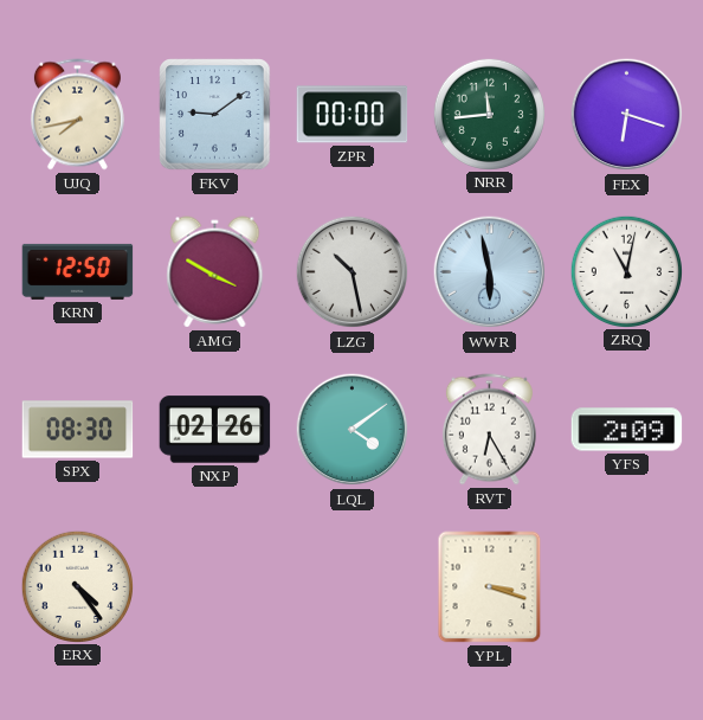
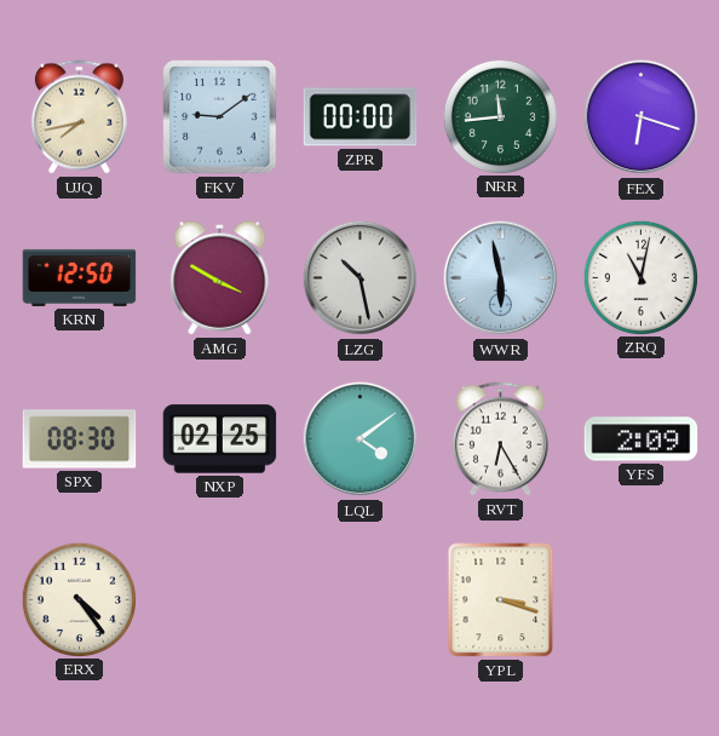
NXP: 02:26 -> 02:25 (220, 439)
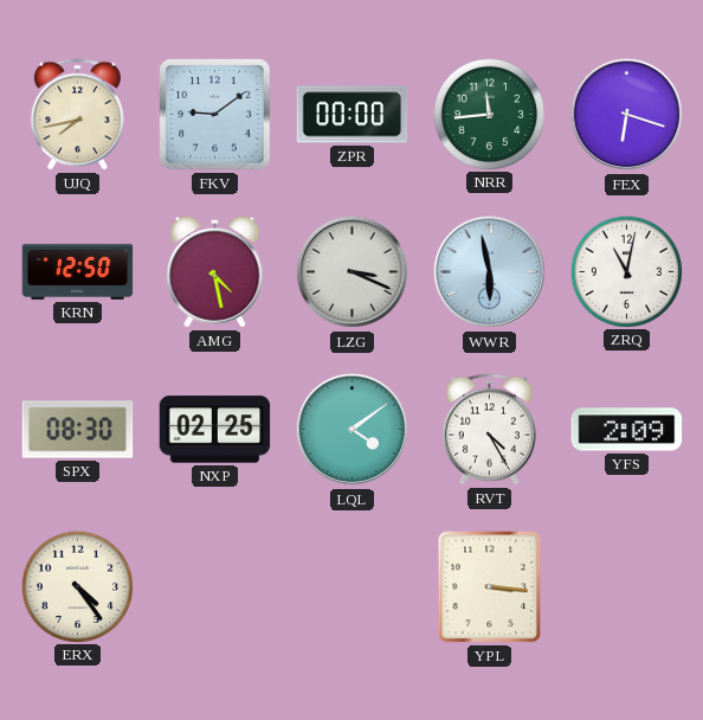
AMG: 3:50 -> 4:28 (215, 272)
LZG: 10:28 -> 3:19 (353, 272)
RVT: 6:25 -> 4:25 (489, 430)
YPL: 3:18 -> 3:16 (490, 587)
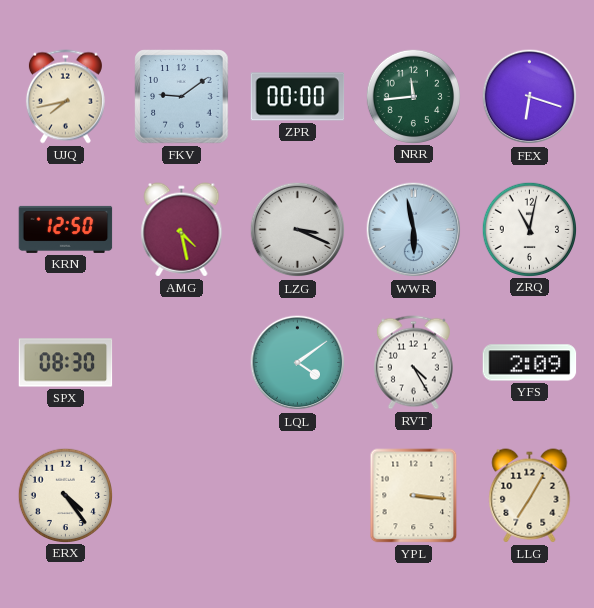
NXP: 02:25 -> none (215, 430)
LLG: none -> 7:05 (530, 496)
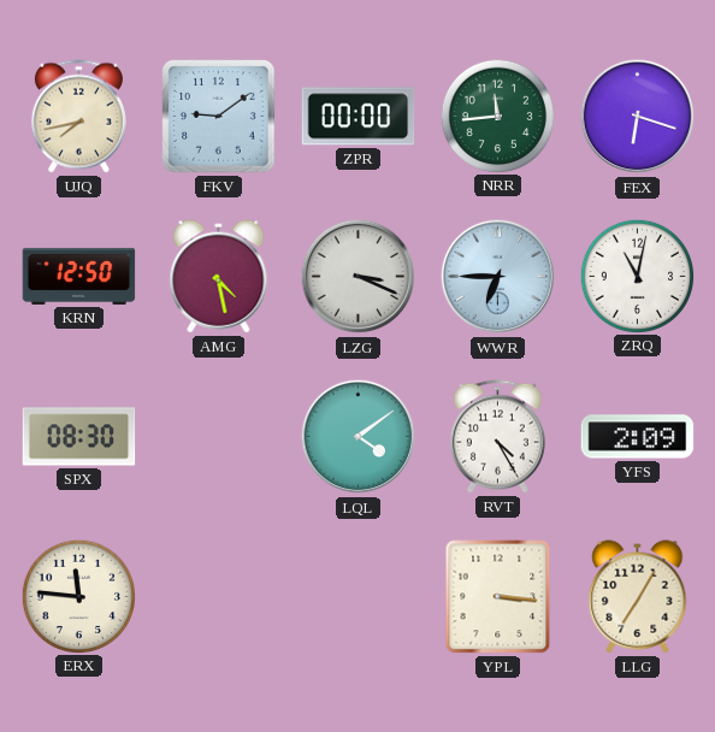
WWR: 5:58 -> 6:45 (498, 277)
ERX: 4:24 -> 11:46 (78, 596)
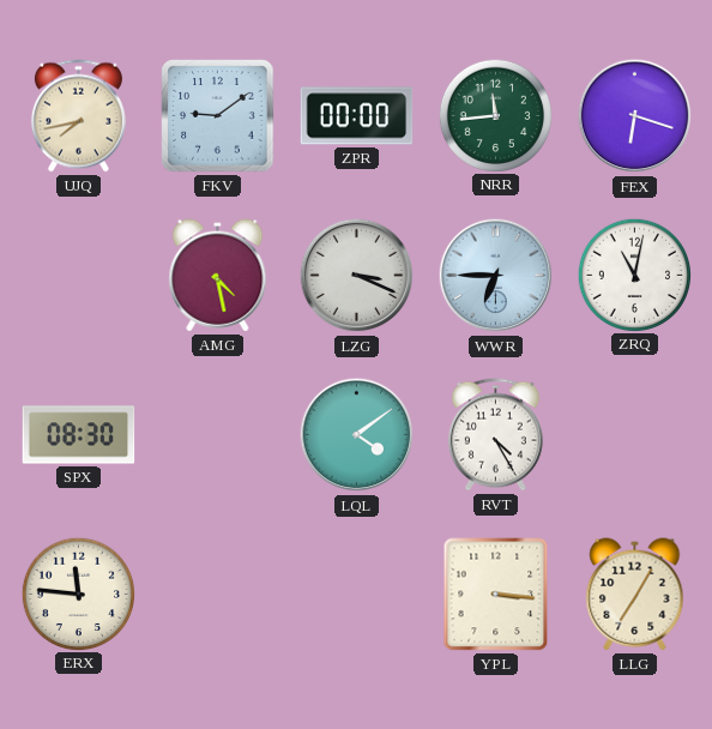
KRN: 12:50 -> none (79, 276)
YFS: 2:09 -> none (638, 437)
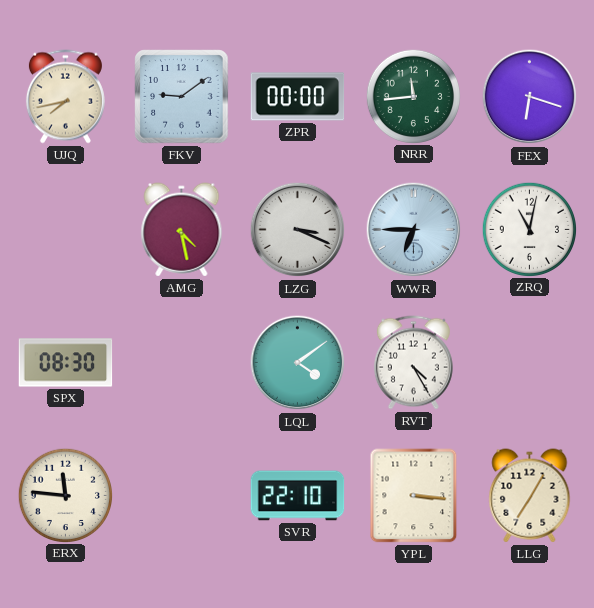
SVR: none -> 22:10 (298, 496)
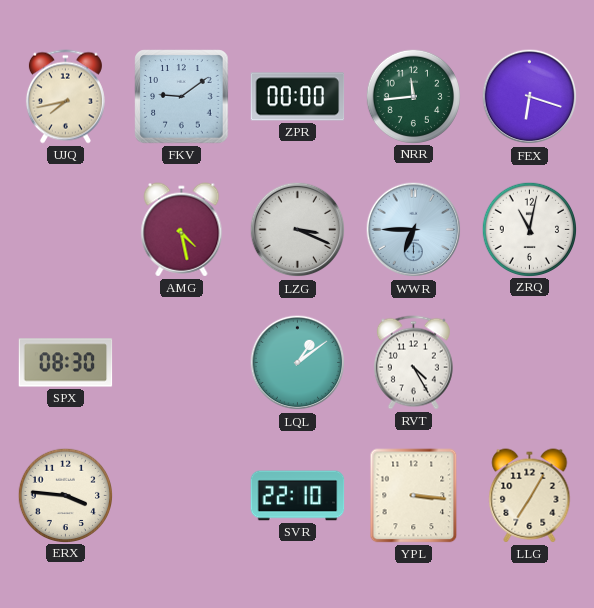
LQL: 4:09 -> 1:09 (298, 363)
ERX: 11:46 -> 3:46 (65, 495)
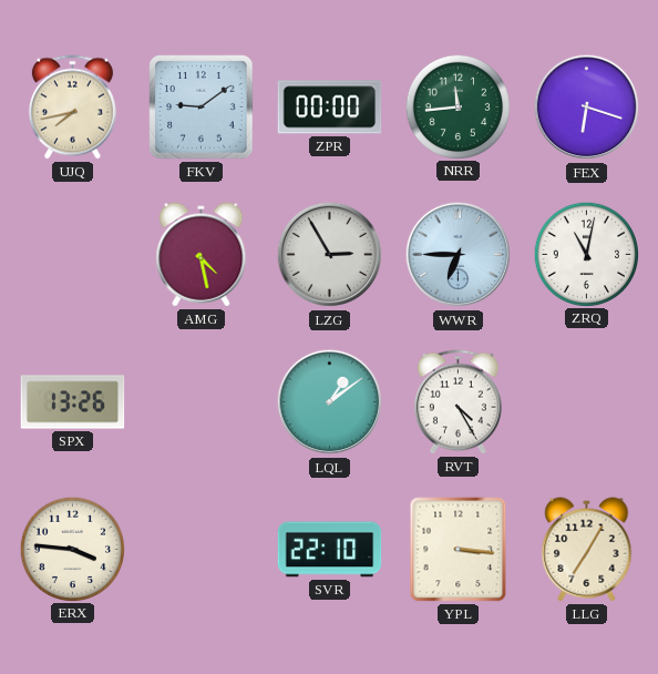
LZG: 3:19 -> 2:55 (330, 255)
SPX: 08:30 -> 13:26 (73, 402)
